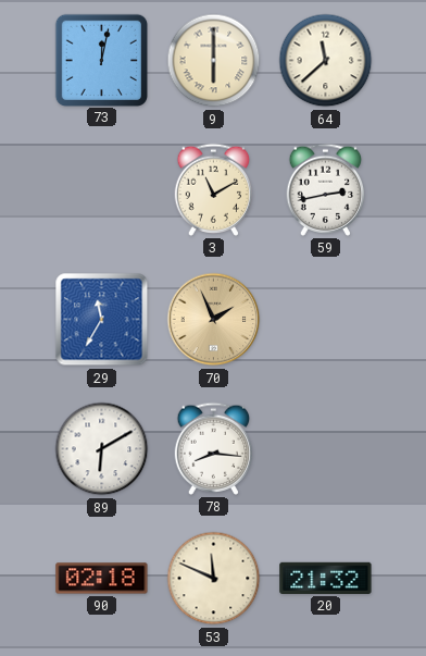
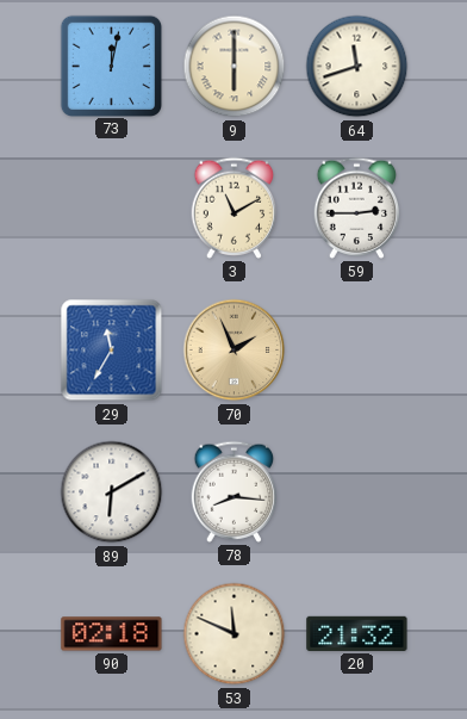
64: 11:38 -> 11:42 (357, 67)
59: 2:43 -> 2:45 (357, 207)
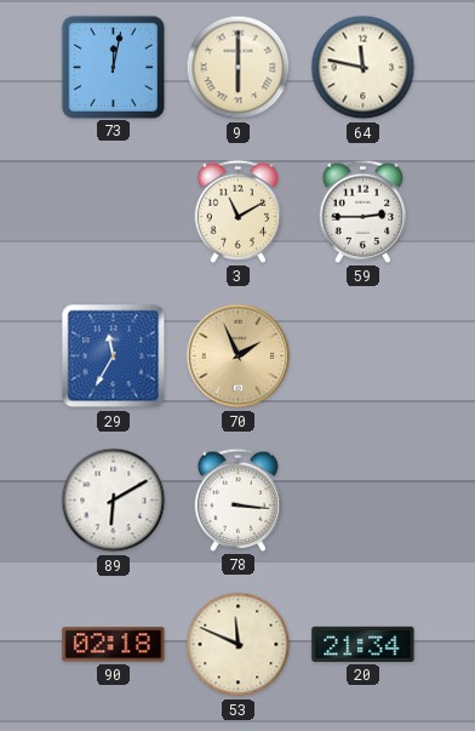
64: 11:42 -> 11:47 (364, 68)
78: 8:16 -> 3:16 (239, 499)
20: 21:32 -> 21:34 (364, 644)
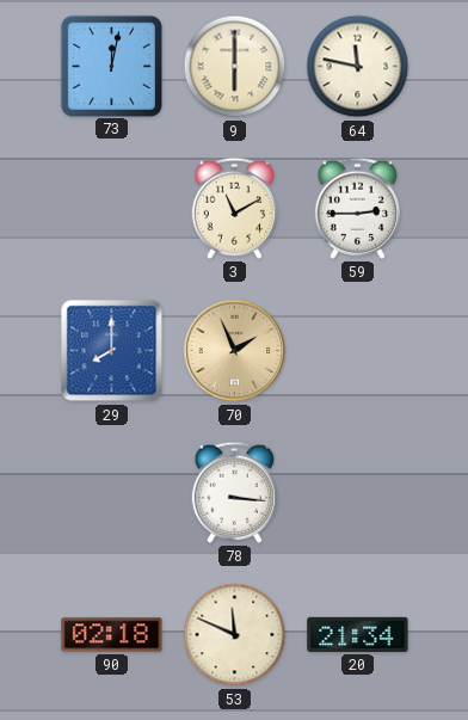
29: 11:35 -> 8:00 (112, 351)
89: 6:10 -> none (114, 501)
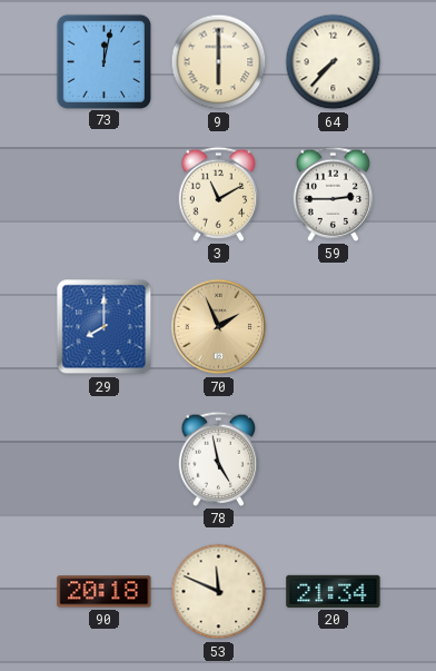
64: 11:47 -> 7:37 (334, 62)
78: 3:16 -> 4:58 (219, 458)
90: 02:18 -> 20:18 (105, 592)
